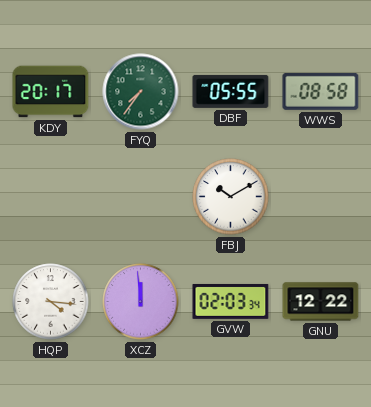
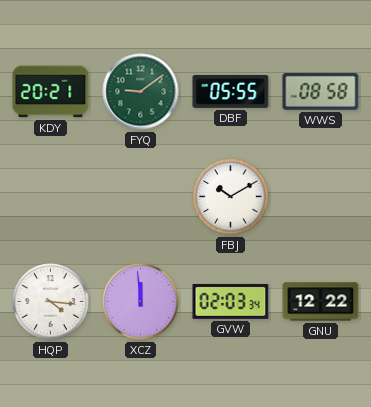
KDY: 20:17 -> 20:21 (51, 92)
FYQ: 7:36 -> 9:09 (141, 92)
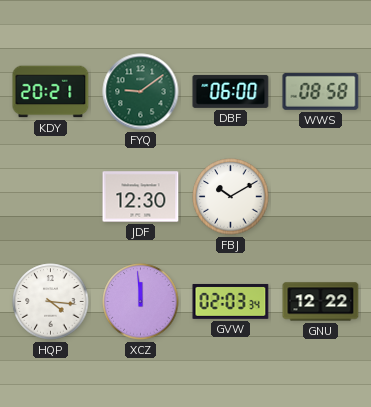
DBF: 05:55 -> 06:00 (231, 91)
JDF: none -> 12:30 (141, 197)
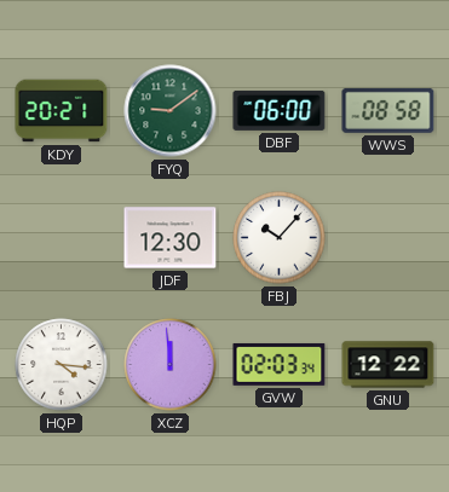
FBJ: 10:10 -> 10:07 (280, 238)
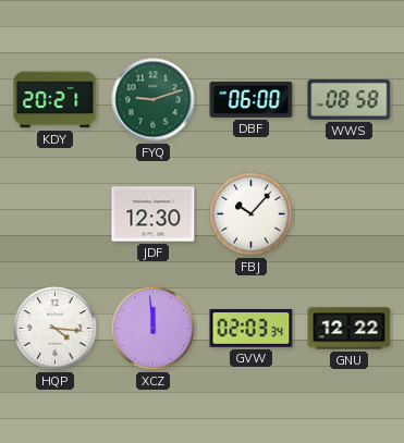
FYQ: 9:09 -> 9:12 (154, 100)
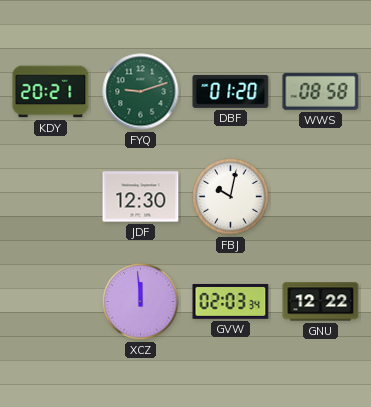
DBF: 06:00 -> 01:20 (231, 91)
FBJ: 10:07 -> 10:02 (231, 197)
HQP: 4:16 -> none (56, 329)
